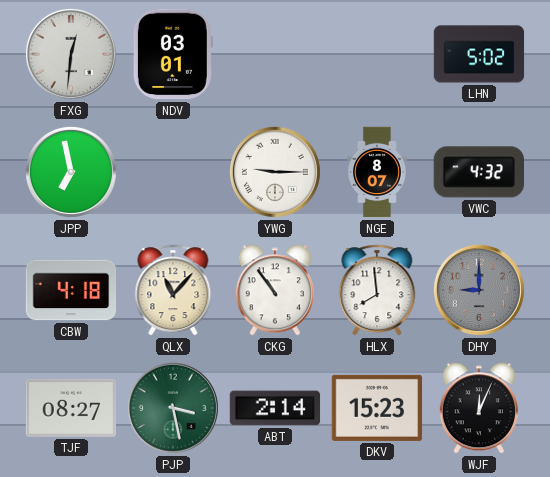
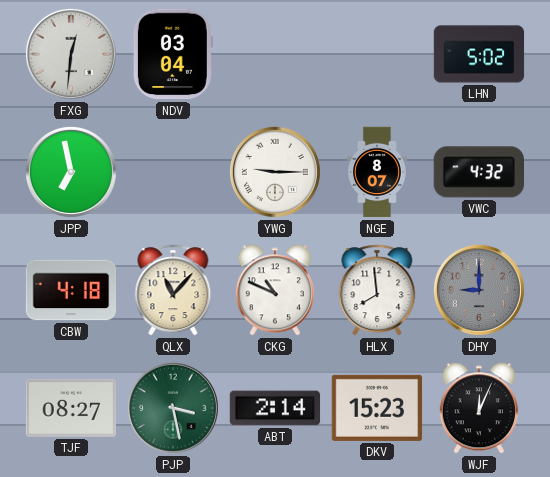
NDV: 03:01 -> 03:04 (173, 54)
CKG: 10:54 -> 10:49 (275, 290)
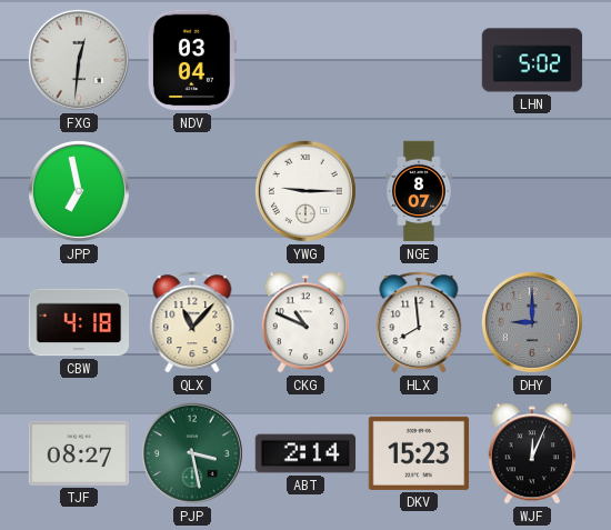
VWC: 4:32 -> none (478, 172)
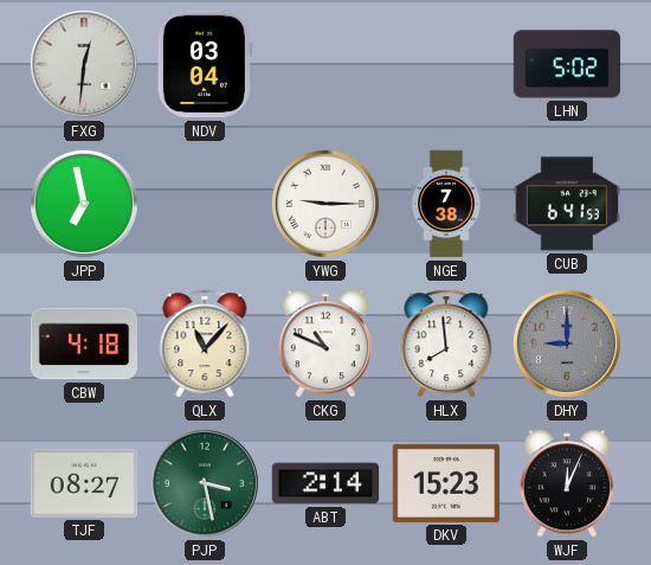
NGE: 8:07 -> 7:38 (447, 204)
CUB: none -> 6:41 (567, 204)
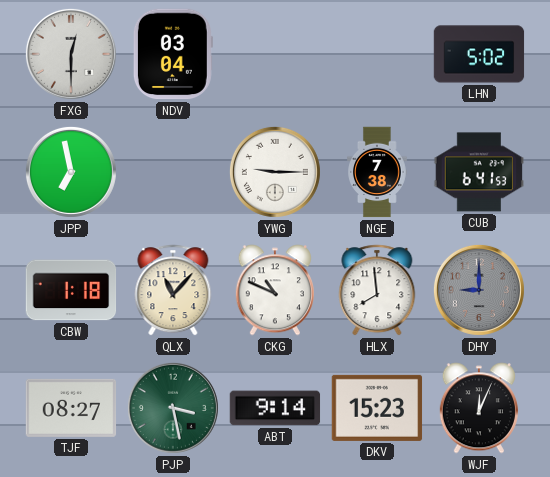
FXG: 12:31 -> 12:30 (71, 54)
CBW: 4:18 -> 1:18 (71, 290)
ABT: 2:14 -> 9:14 (275, 408)
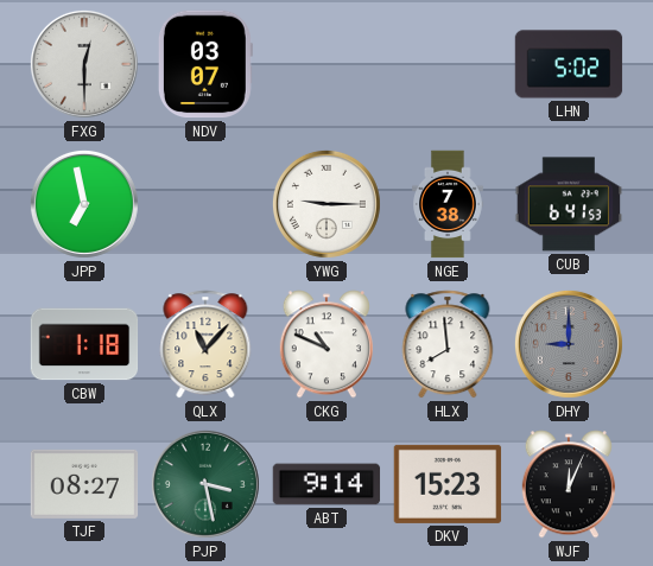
NDV: 03:04 -> 03:07 (205, 64)
